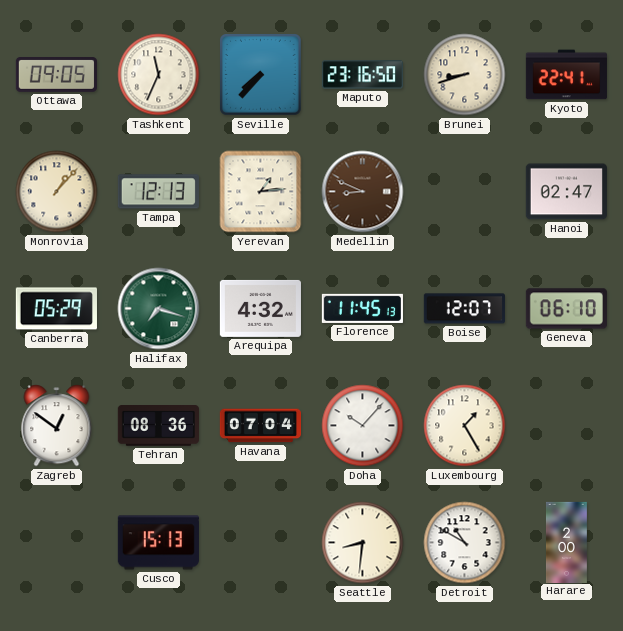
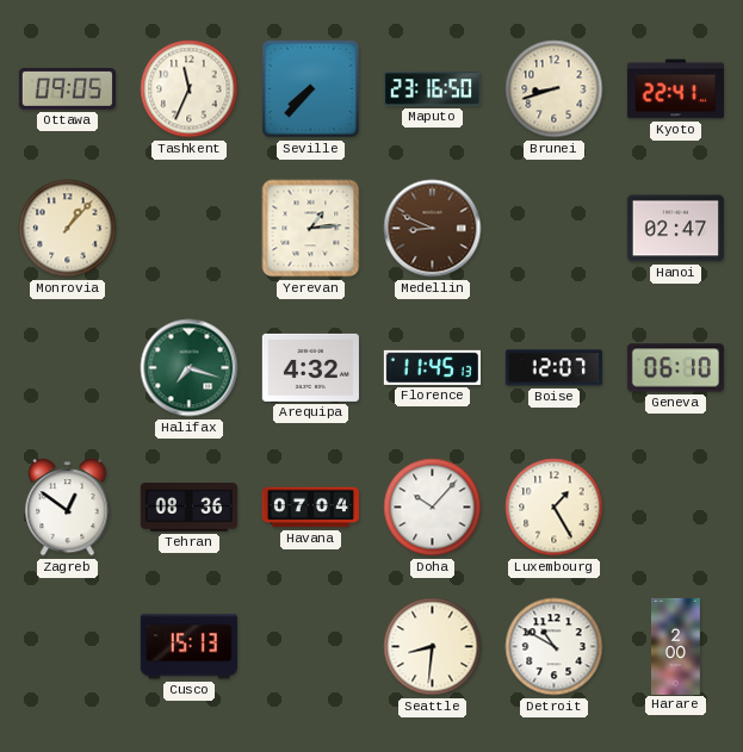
Tampa: 12:13 -> none (158, 192)
Canberra: 05:29 -> none (56, 309)
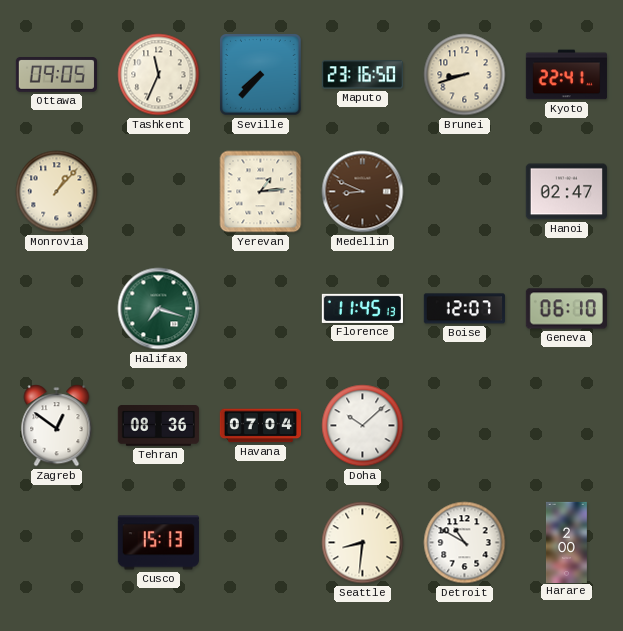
Arequipa: 4:32 -> none (310, 367)
Doha: 10:07 -> 10:08 (363, 426)
Luxembourg: 1:25 -> none (555, 508)
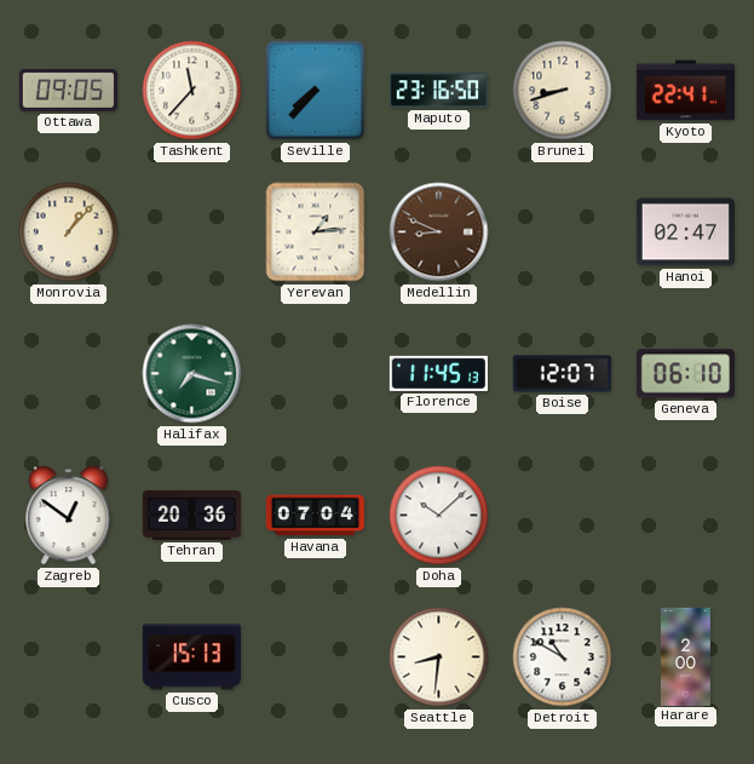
Tashkent: 11:34 -> 11:37 (192, 91)
Tehran: 08:36 -> 20:36 (191, 516)
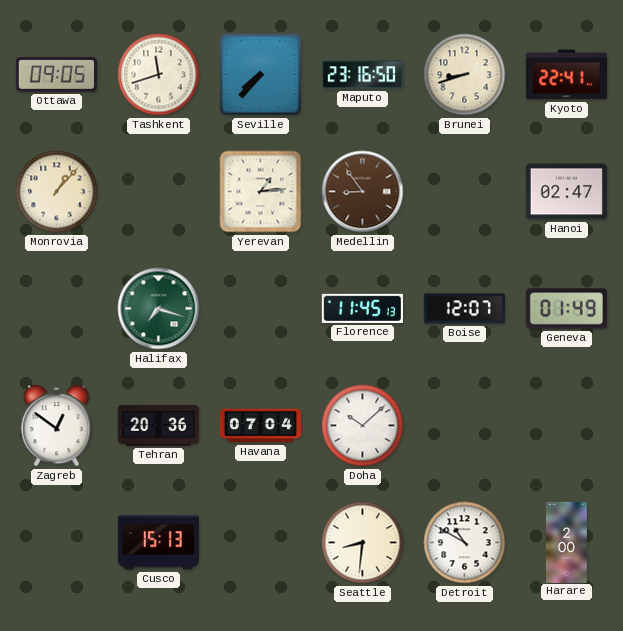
Tashkent: 11:37 -> 11:42 (159, 75)
Medellin: 8:49 -> 8:54 (363, 192)
Geneva: 06:10 -> 01:49 (566, 309)
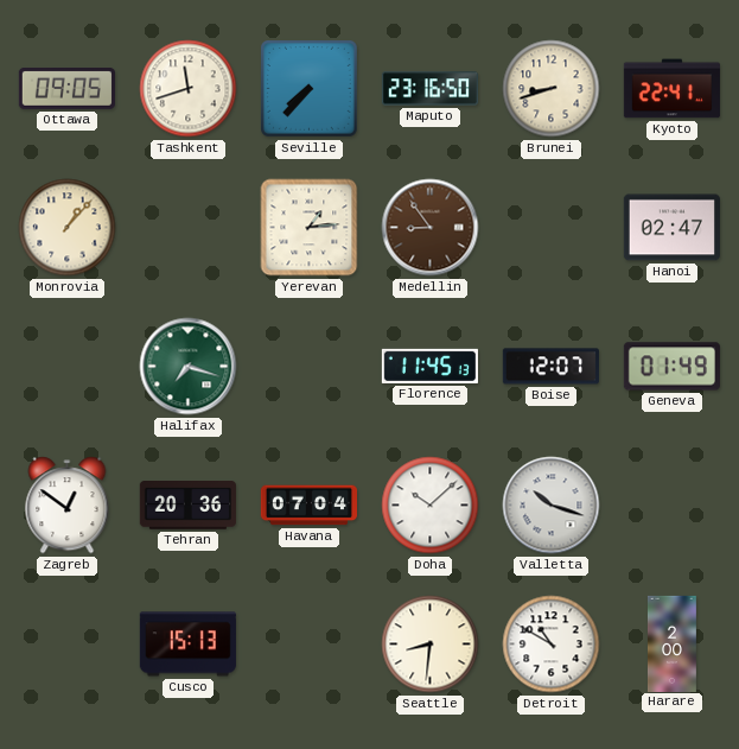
Valletta: none -> 10:18 (552, 506)
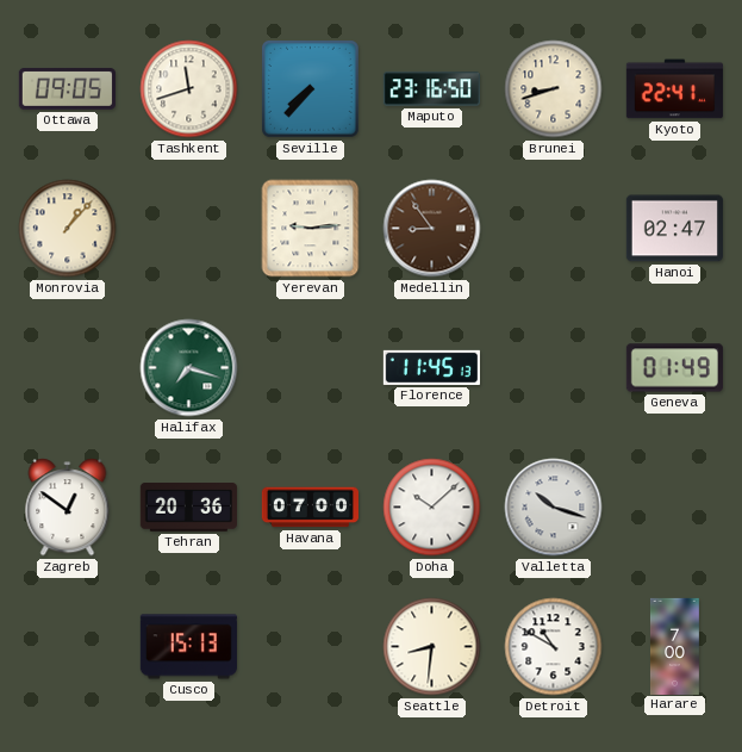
Yerevan: 1:14 -> 9:14 (311, 229)
Boise: 12:07 -> none (550, 367)
Havana: 07:04 -> 07:00 (310, 508)
Harare: 2:00 -> 7:00 (674, 646)
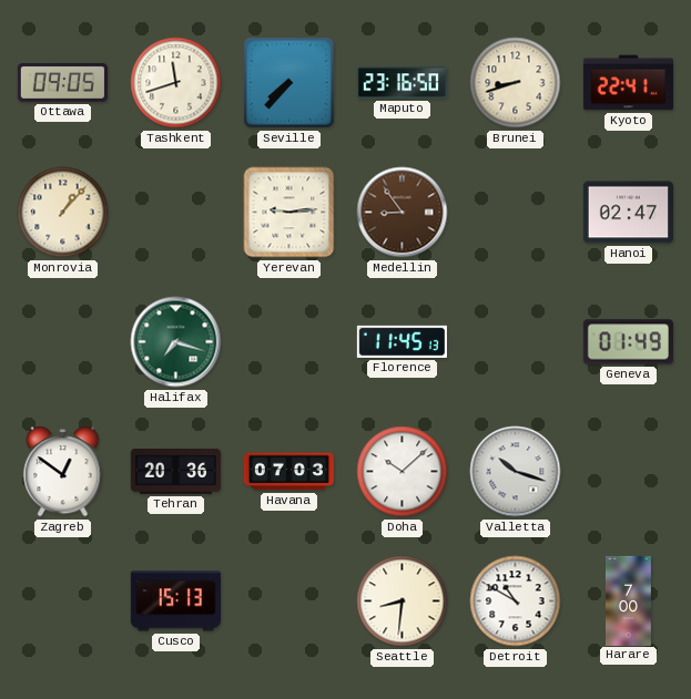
Havana: 07:00 -> 07:03 (288, 472)
